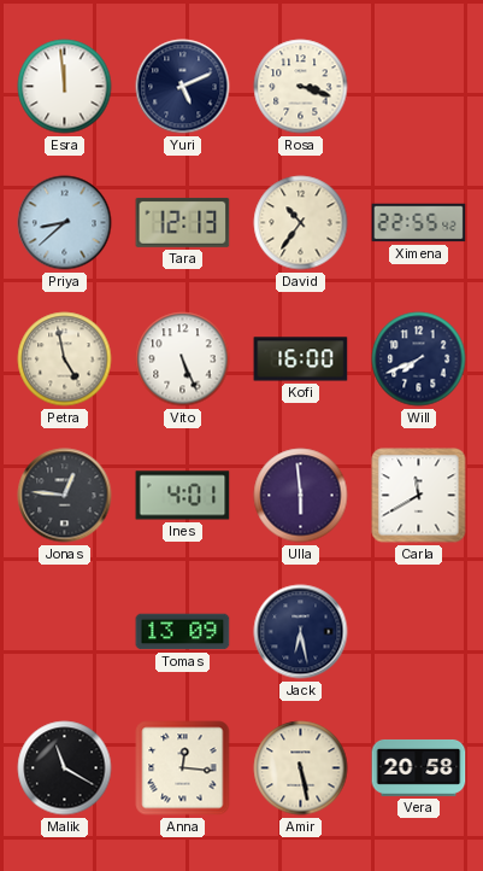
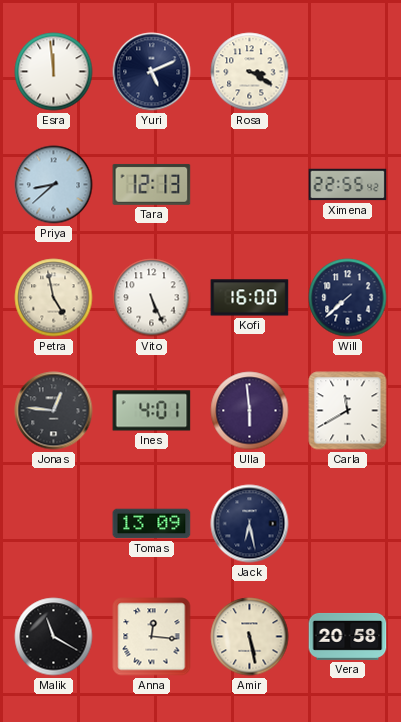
Rosa: 3:18 -> 3:20 (250, 72)
David: 10:36 -> none (301, 223)
Will: 7:41 -> 7:38 (348, 298)
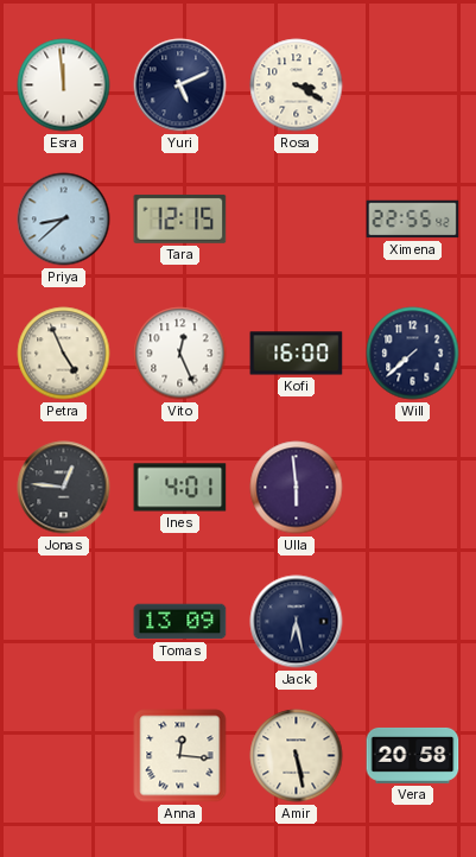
Tara: 12:13 -> 12:15 (180, 218)
Petra: 4:58 -> 4:56 (64, 354)
Vito: 5:26 -> 12:26 (180, 354)
Carla: 11:40 -> none (348, 411)
Malik: 11:20 -> none (54, 637)
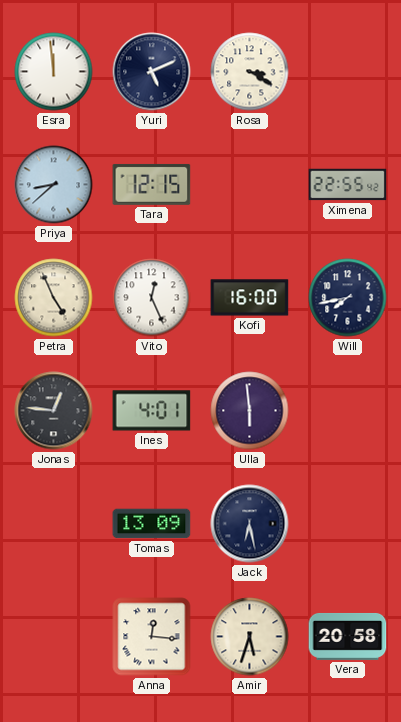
Will: 7:38 -> 7:43 (348, 298)
Amir: 5:28 -> 5:33 (250, 637)
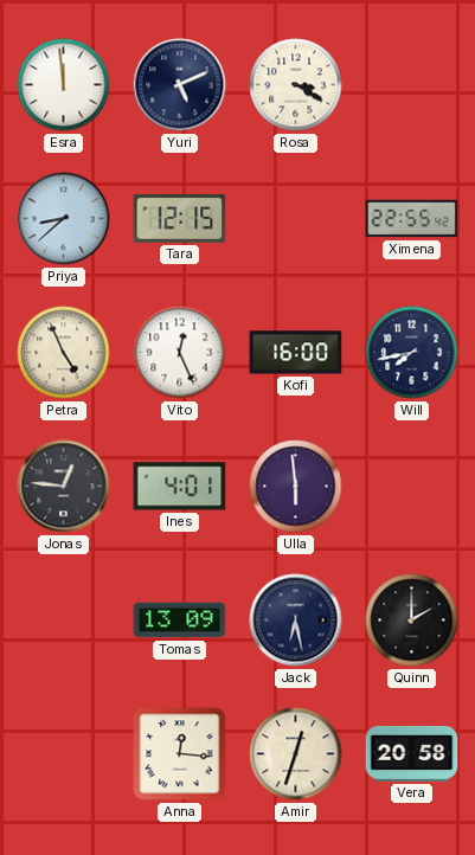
Quinn: none -> 2:00 (412, 621)
Amir: 5:33 -> 12:33 (296, 754)
